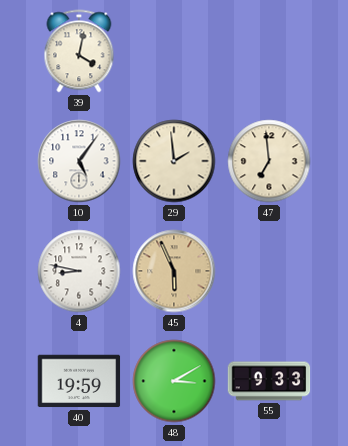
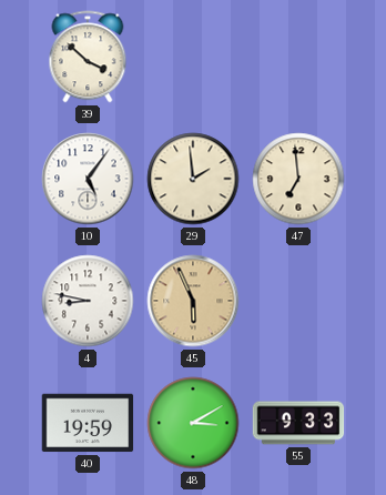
39: 4:02 -> 3:52 (88, 57)
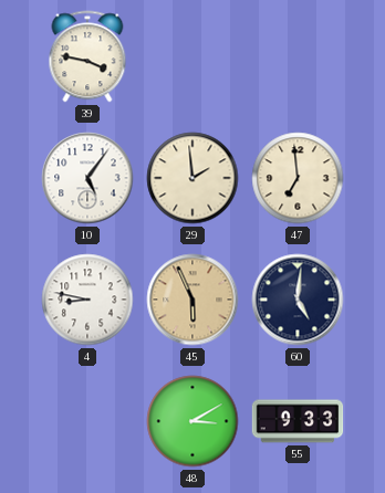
39: 3:52 -> 3:47 (87, 56)
60: none -> 5:01 (298, 300)
40: 19:59 -> none (88, 423)
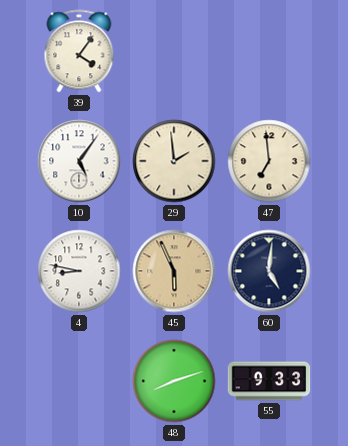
39: 3:47 -> 4:06 (79, 51)
48: 3:10 -> 8:12 (174, 381)
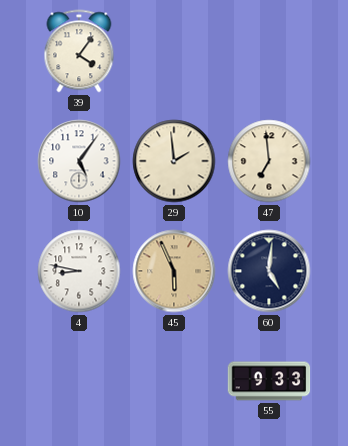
48: 8:12 -> none (174, 381)
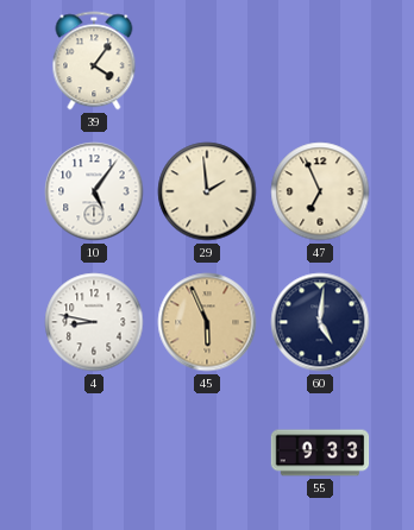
47: 6:59 -> 6:56 (320, 191)
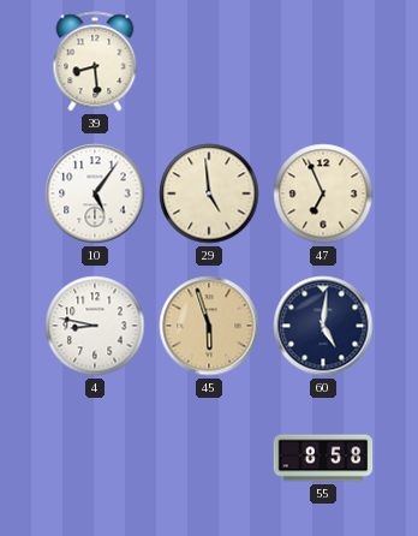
39: 4:06 -> 8:29 (95, 61)
29: 1:59 -> 4:59 (209, 193)
45: 5:56 -> 5:57 (209, 326)
55: 9:33 -> 8:58 (323, 458)
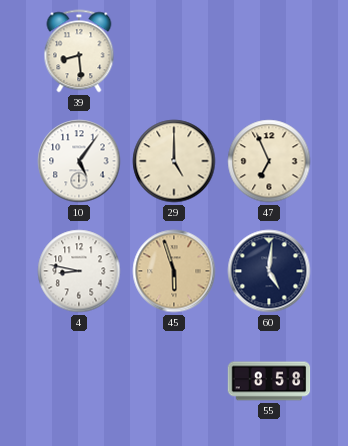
29: 4:59 -> 5:00 (174, 161)
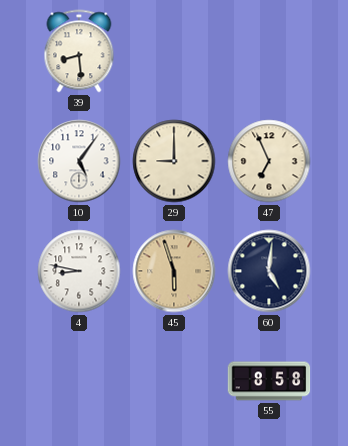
29: 5:00 -> 9:00 (174, 161)
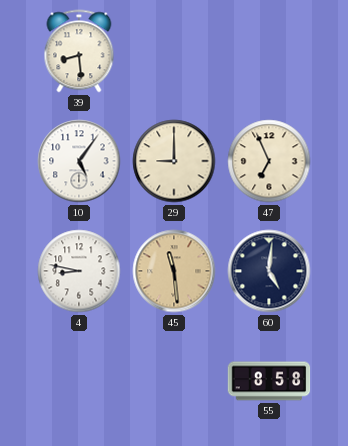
45: 5:57 -> 11:29 (174, 271)
